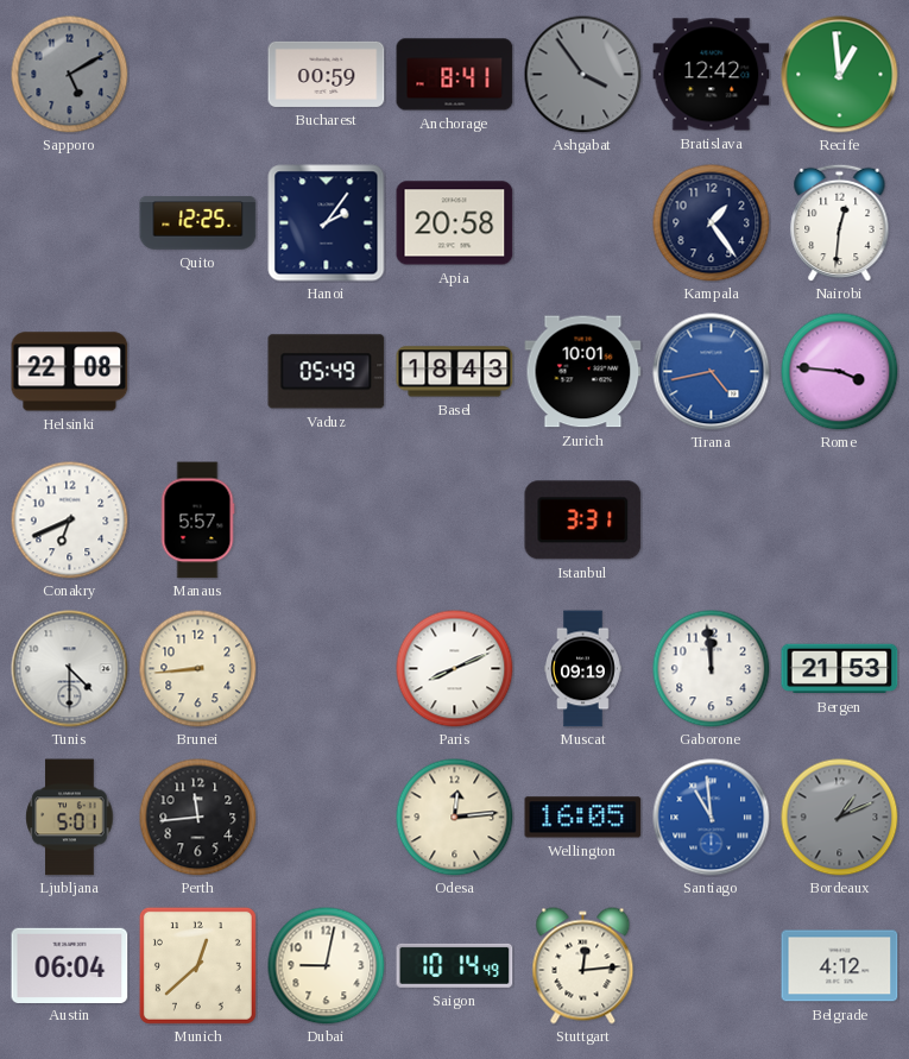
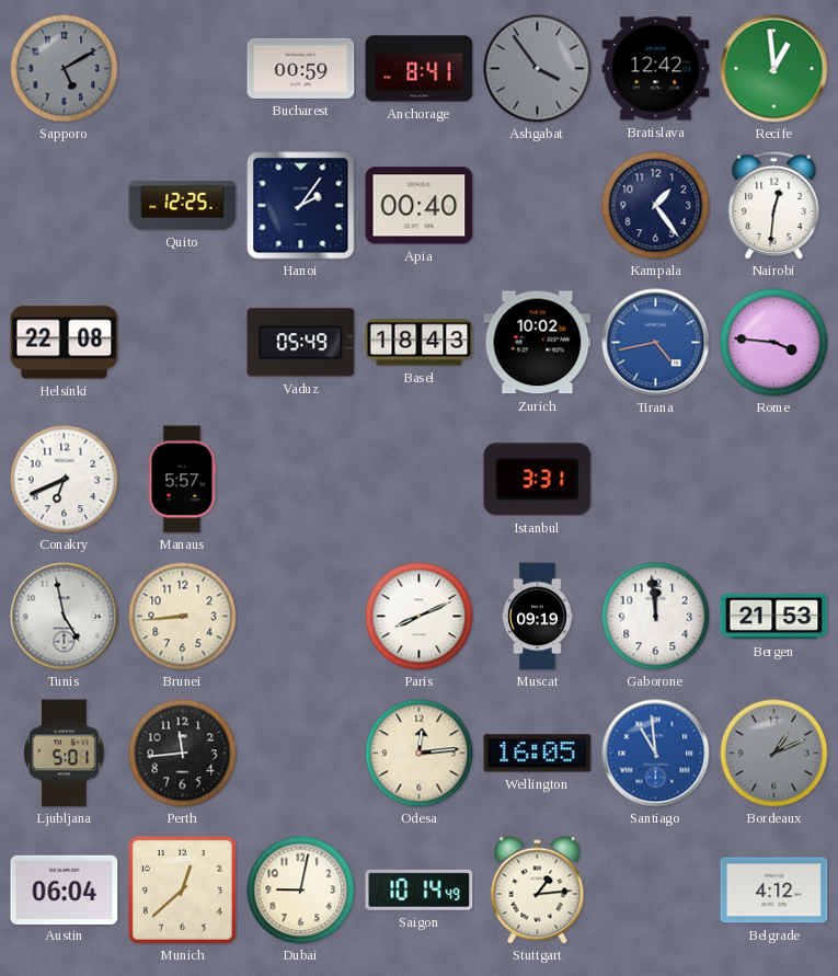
Apia: 20:58 -> 00:40 (420, 206)
Zurich: 10:01 -> 10:02 (538, 343)
Tunis: 4:30 -> 4:58 (65, 617)
Stuttgart: 12:14 -> 1:14 (538, 891)
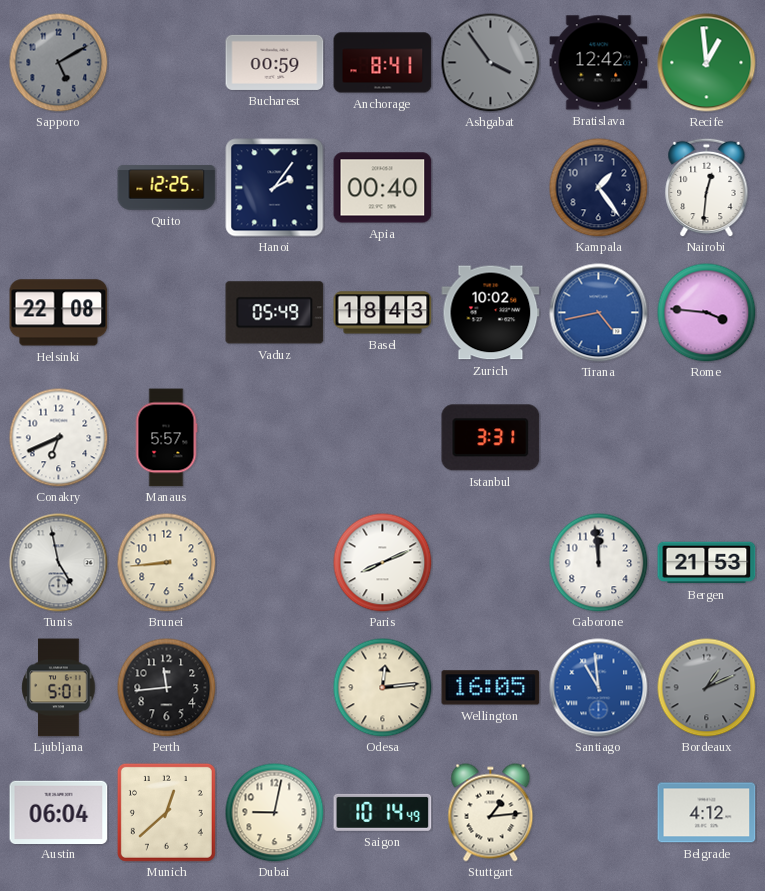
Muscat: 09:19 -> none (538, 617)
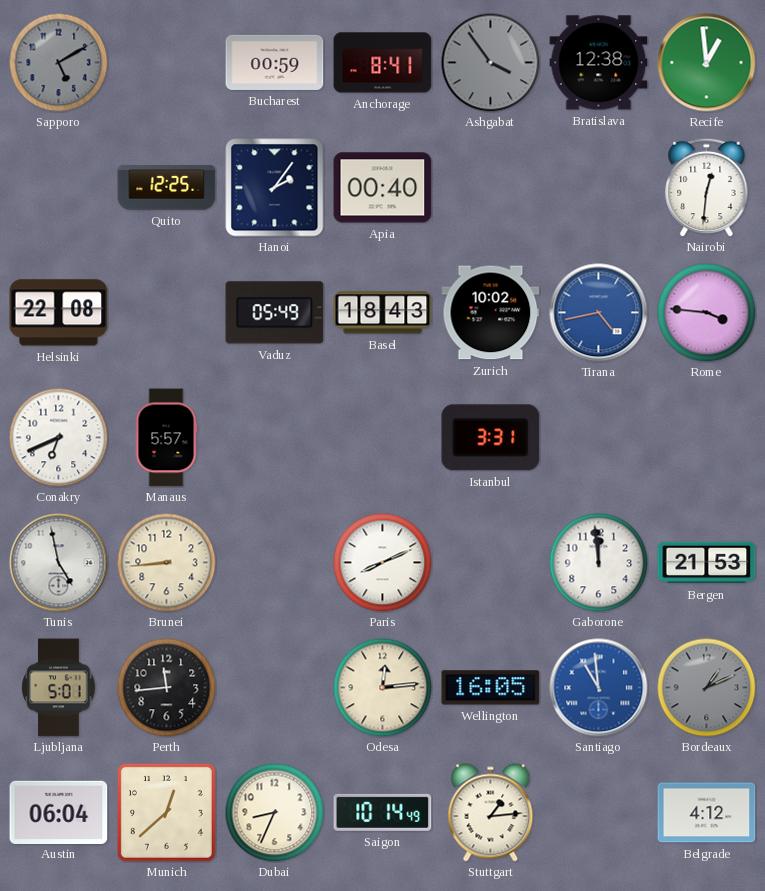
Bratislava: 12:42 -> 12:38 (599, 63)
Kampala: 1:24 -> none (599, 188)
Dubai: 9:02 -> 8:34 (275, 813)
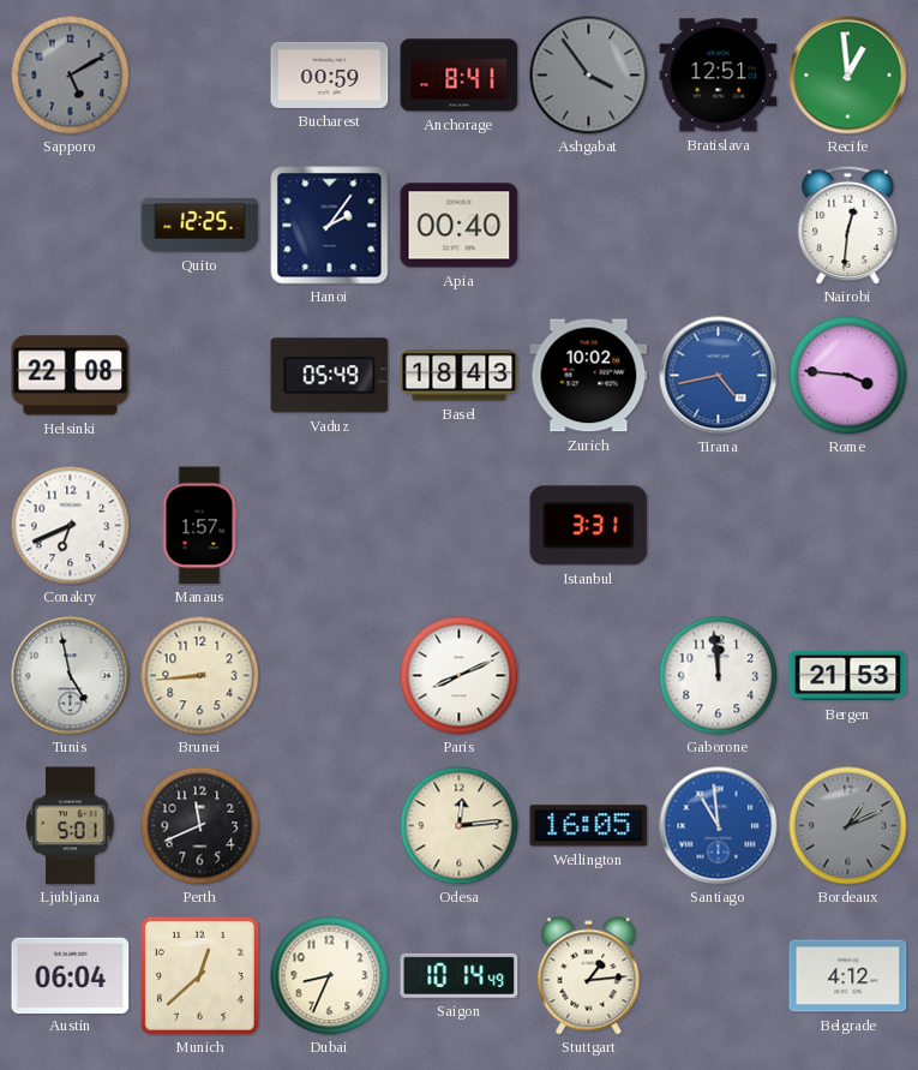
Bratislava: 12:38 -> 12:51 (719, 76)
Manaus: 5:57 -> 1:57 (199, 526)
Perth: 11:44 -> 11:41 (200, 826)
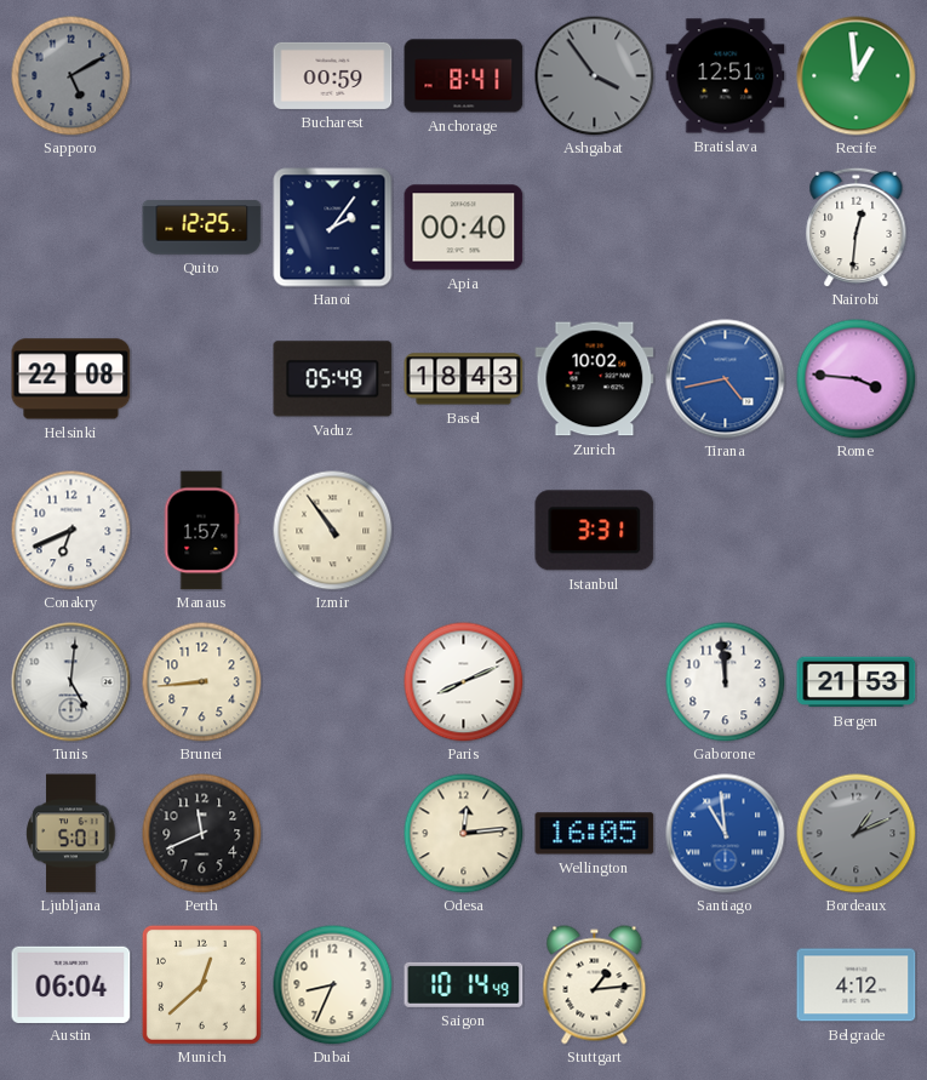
Izmir: none -> 10:54 (333, 531)
Tunis: 4:58 -> 5:01 (71, 682)
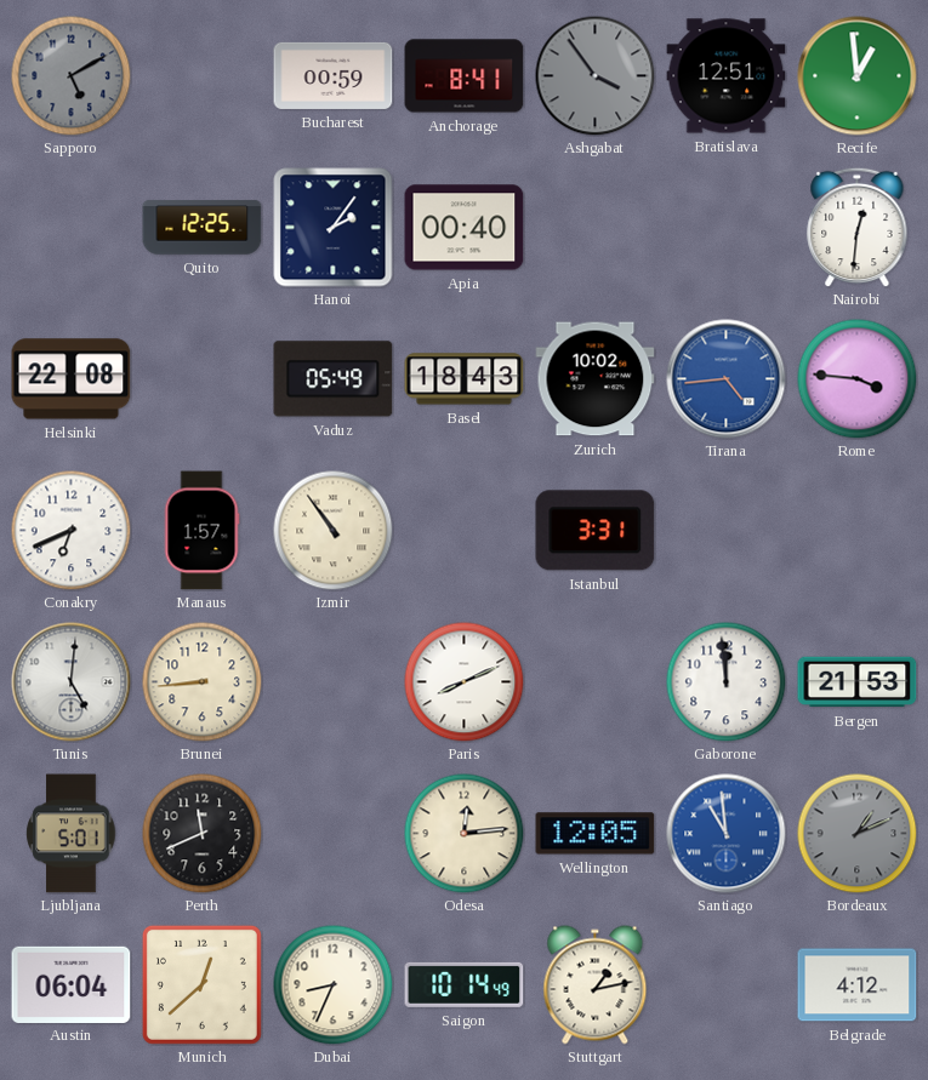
Tirana: 4:43 -> 4:44 (727, 379)
Wellington: 16:05 -> 12:05 (596, 834)
Stuttgart: 1:14 -> 1:13 (596, 985)
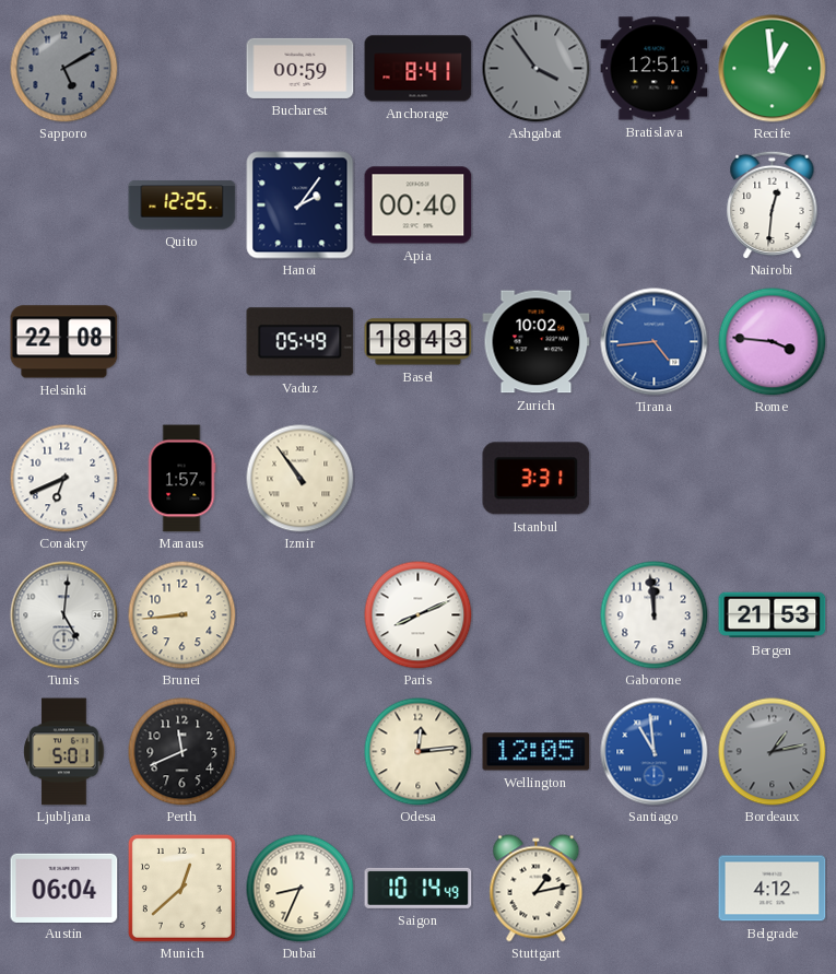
Bordeaux: 1:11 -> 1:13 (773, 752)
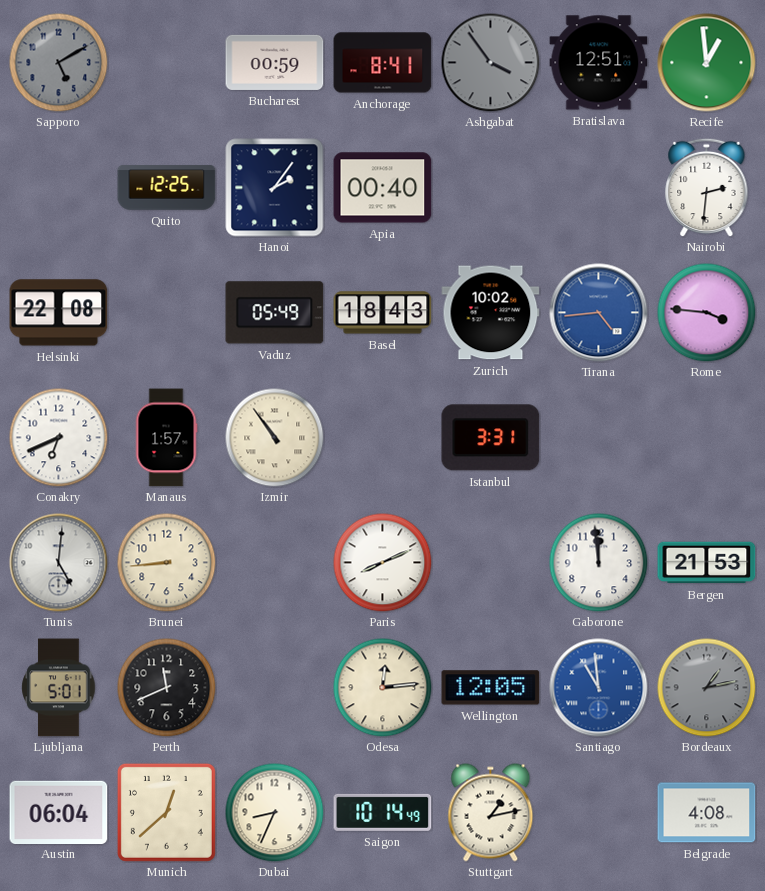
Nairobi: 12:31 -> 2:31 (707, 187)
Belgrade: 4:12 -> 4:08 (707, 813)
